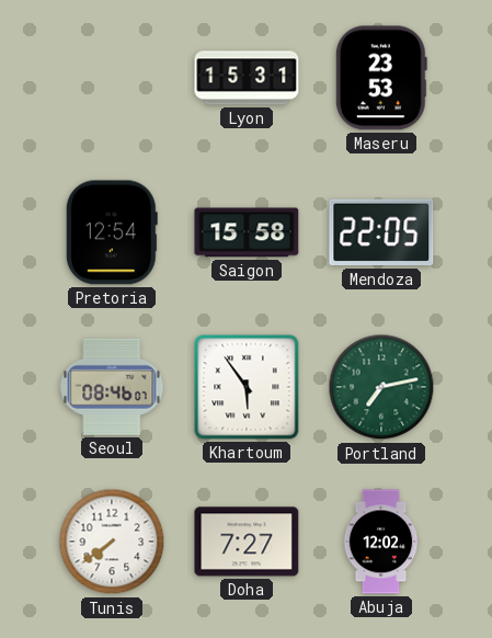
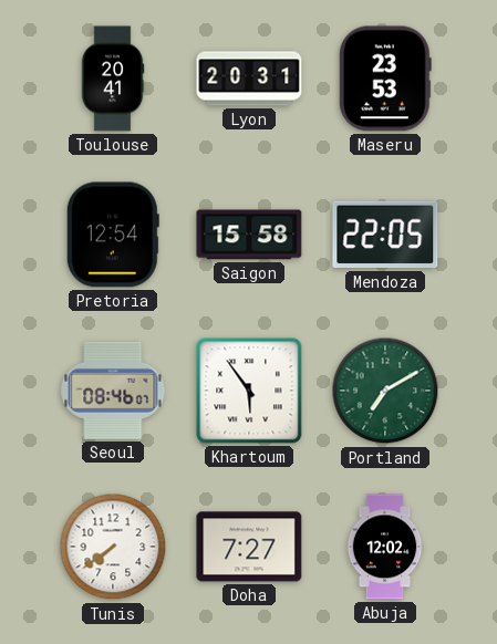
Toulouse: none -> 20:41 (113, 79)
Lyon: 15:31 -> 20:31 (249, 79)
Portland: 7:13 -> 7:10 (385, 391)
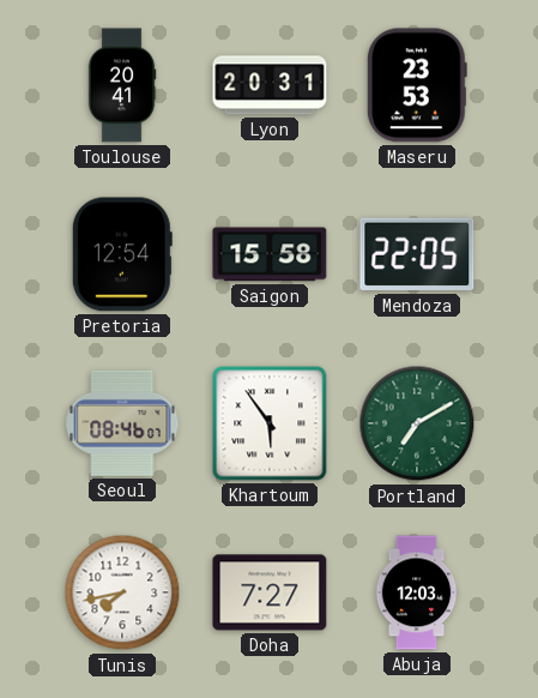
Tunis: 7:39 -> 7:43 (122, 592)
Abuja: 12:02 -> 12:03 (417, 592)
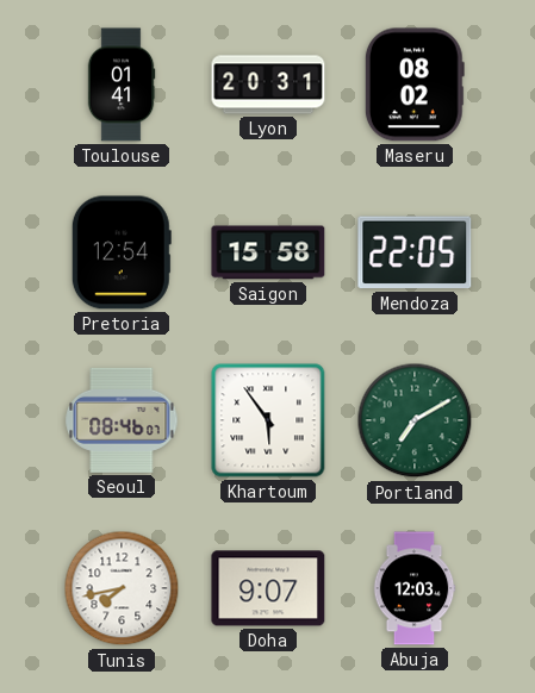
Toulouse: 20:41 -> 01:41 (122, 85)
Maseru: 23:53 -> 08:02 (415, 85)
Doha: 7:27 -> 9:07 (268, 588)
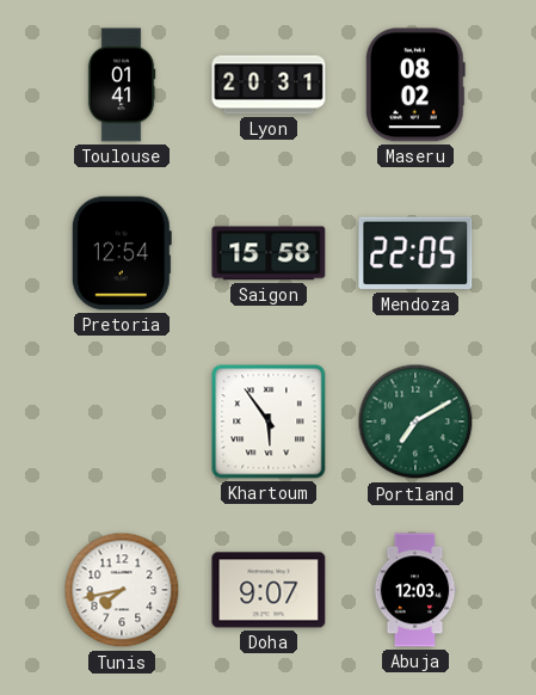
Seoul: 08:46 -> none (122, 420)
